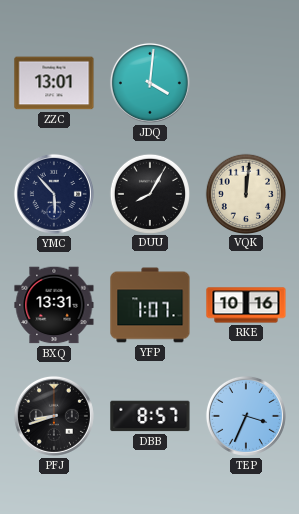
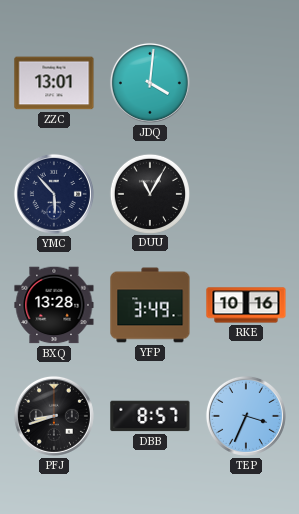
DUU: 8:05 -> 11:05 (149, 193)
VQK: 12:01 -> none (245, 193)
BXQ: 13:31 -> 13:28 (54, 305)
YFP: 1:07 -> 3:49 (150, 305)
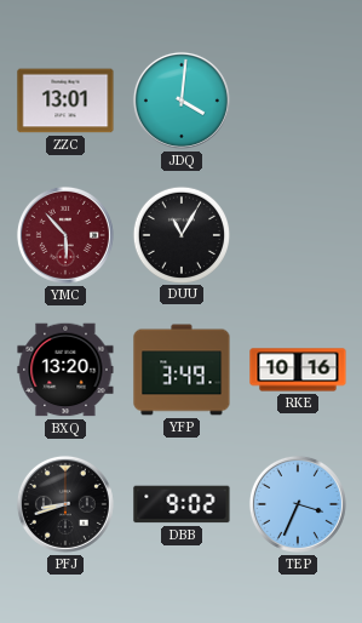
YMC dial: navy -> burgundy (65, 235)
BXQ: 13:28 -> 13:20 (65, 370)
DBB: 8:57 -> 9:02 (182, 504)
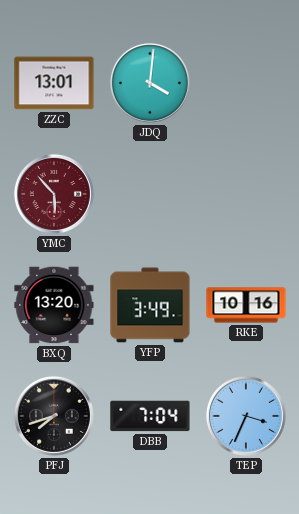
DUU: 11:05 -> none (180, 234)
PFJ: 8:42 -> 7:42 (54, 416)
DBB: 9:02 -> 7:04 (150, 416)
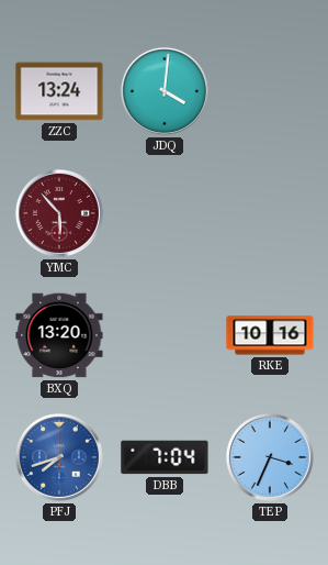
ZZC: 13:01 -> 13:24 (59, 91)
YFP: 3:49 -> none (150, 305)
PFJ dial: black -> blue (59, 457)
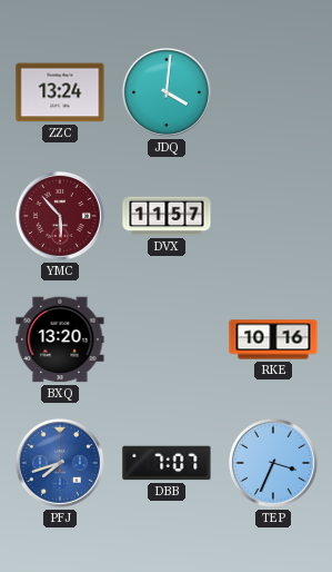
DVX: none -> 11:57 (167, 216)
DBB: 7:04 -> 7:07 (167, 463)
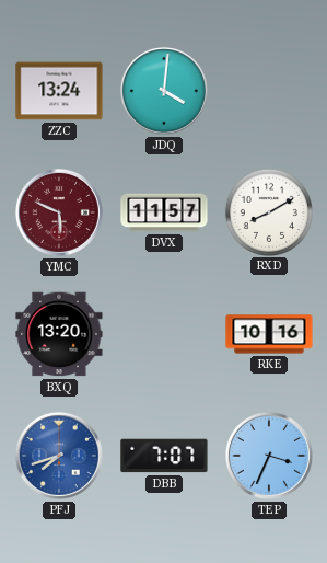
YMC: 5:53 -> 5:49 (59, 212)
RXD: none -> 8:10 (268, 211)
